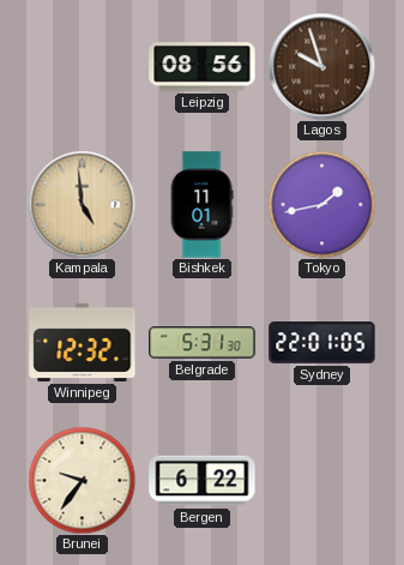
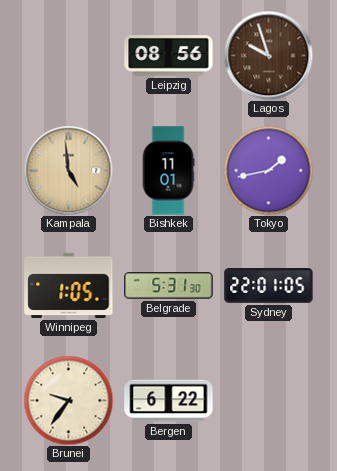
Winnipeg: 12:32 -> 1:05 (69, 285)
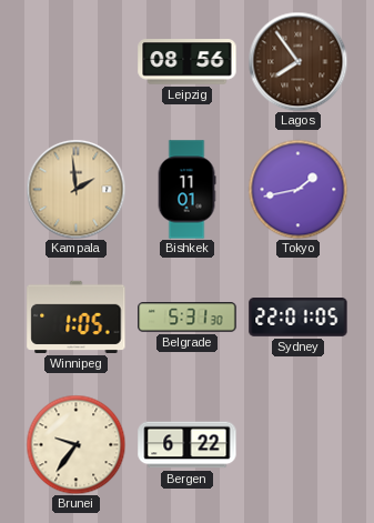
Lagos: 9:57 -> 7:54 (297, 61)
Kampala: 4:59 -> 1:59 (75, 189)
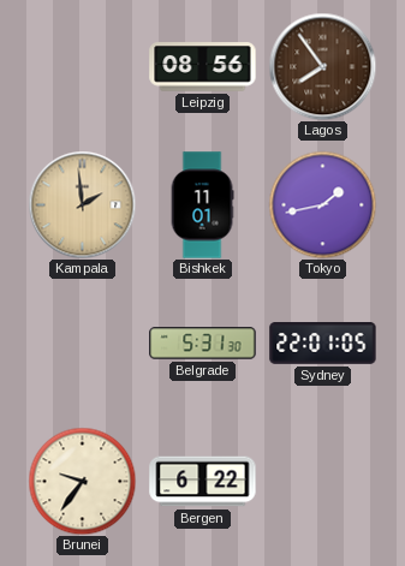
Winnipeg: 1:05 -> none (77, 316)
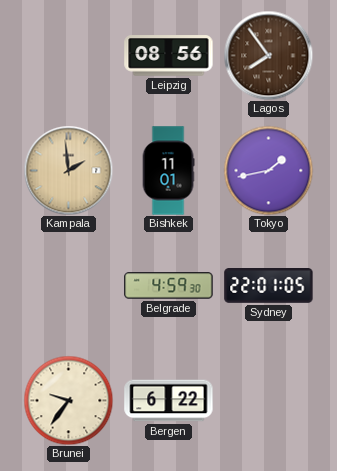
Belgrade: 5:31 -> 4:59 (169, 286)
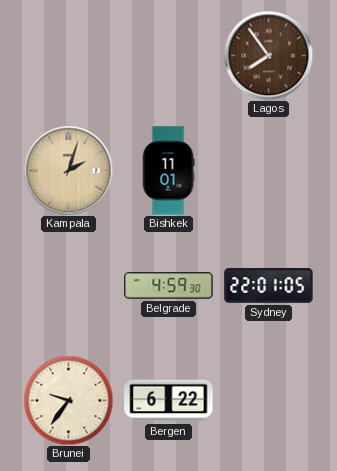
Leipzig: 08:56 -> none (169, 56)
Kampala: 1:59 -> 2:03 (68, 170)
Tokyo: 1:43 -> none (268, 170)
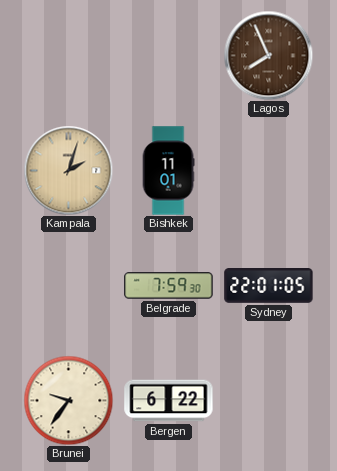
Lagos: 7:54 -> 7:56 (268, 55)
Belgrade: 4:59 -> 7:59 (169, 286)
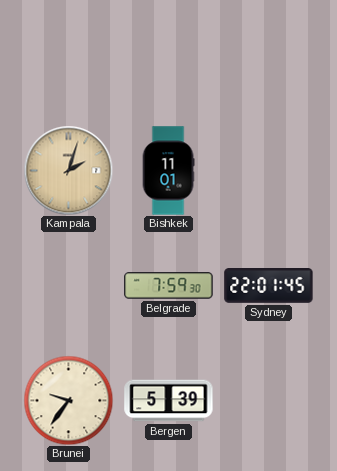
Lagos: 7:56 -> none (268, 55)
Sydney: 22:01:05 -> 22:01:45 (269, 286)
Bergen: 6:22 -> 5:39 (169, 401)
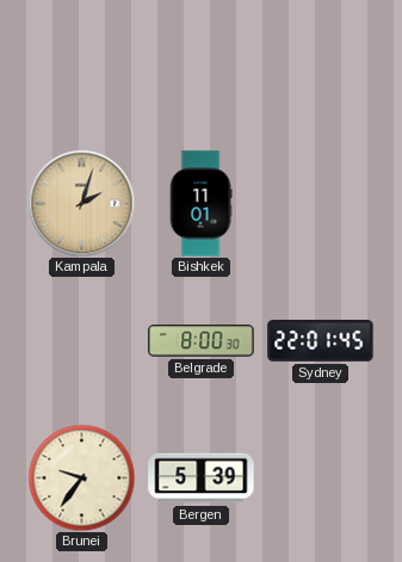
Belgrade: 7:59 -> 8:00 (202, 341)
